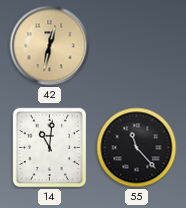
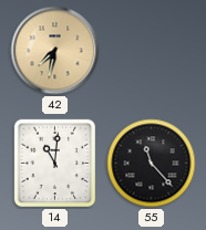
42: 12:32 -> 7:32 (55, 51)
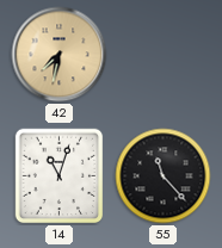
14: 11:01 -> 11:03 (60, 176)
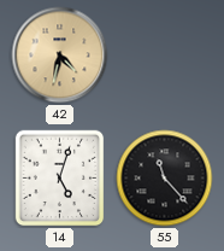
42: 7:32 -> 4:32 (60, 56)
14: 11:03 -> 5:03 (60, 179)
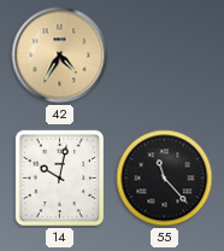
42: 4:32 -> 4:35 (60, 56)
14: 5:03 -> 10:02 (60, 179)
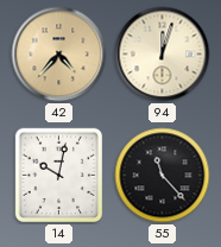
42: 4:35 -> 4:37 (59, 55)
94: none -> 12:03 (163, 55)
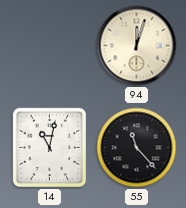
42: 4:37 -> none (59, 55)
14: 10:02 -> 11:02 (50, 148)
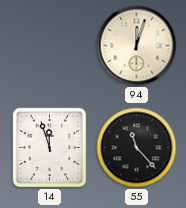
14: 11:02 -> 11:57 (50, 148)
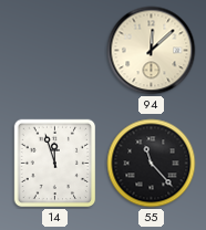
94: 12:03 -> 12:08 (152, 51)
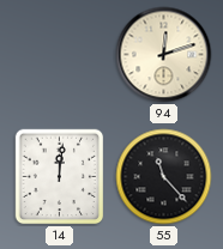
94: 12:08 -> 12:12 (164, 55)
14: 11:57 -> 12:01 (60, 177)
